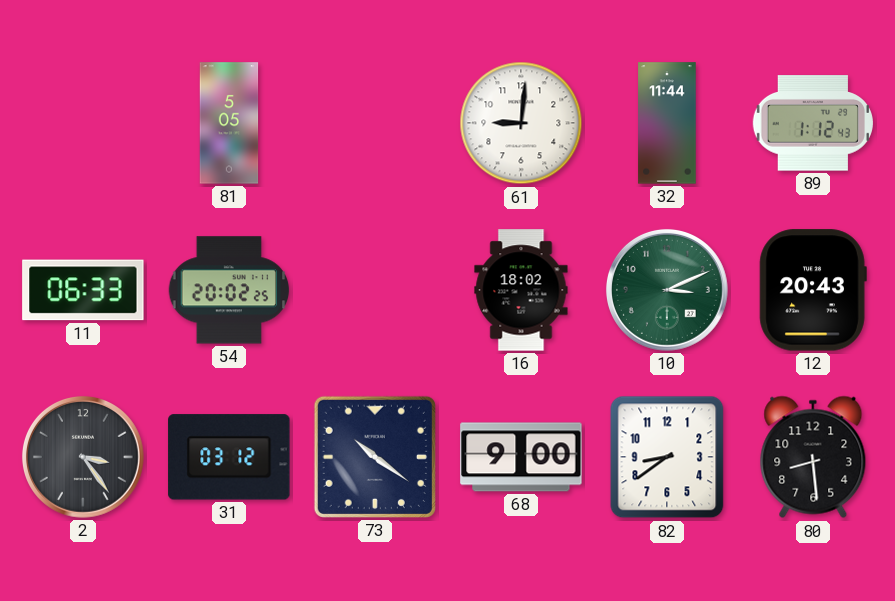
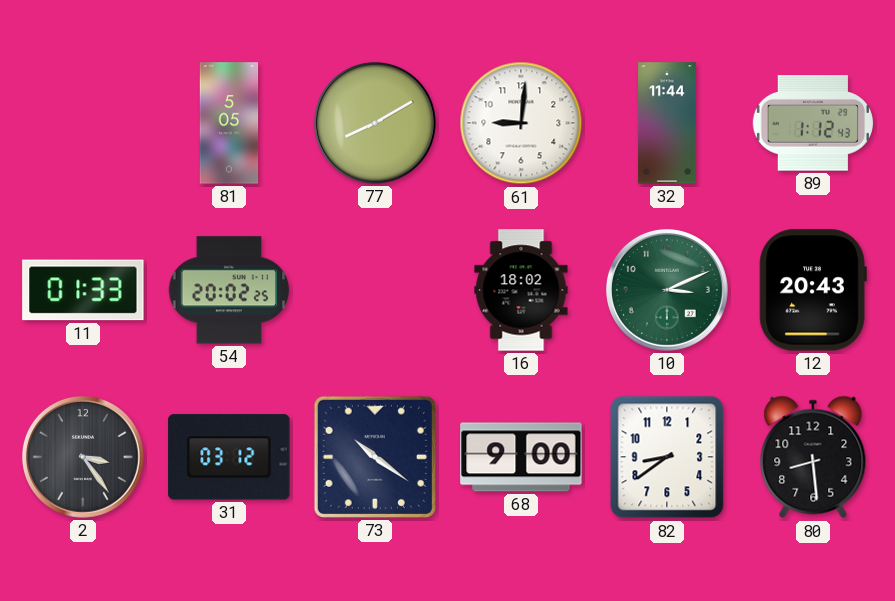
77: none -> 8:10 (375, 123)
11: 06:33 -> 01:33 (83, 290)
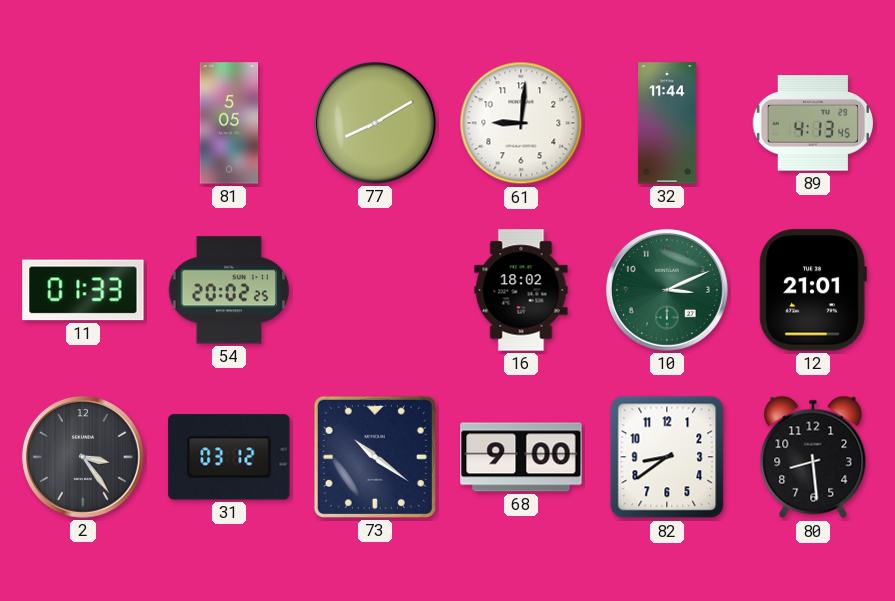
89: 1:12 -> 4:13 (813, 123)
12: 20:43 -> 21:01 (813, 290)
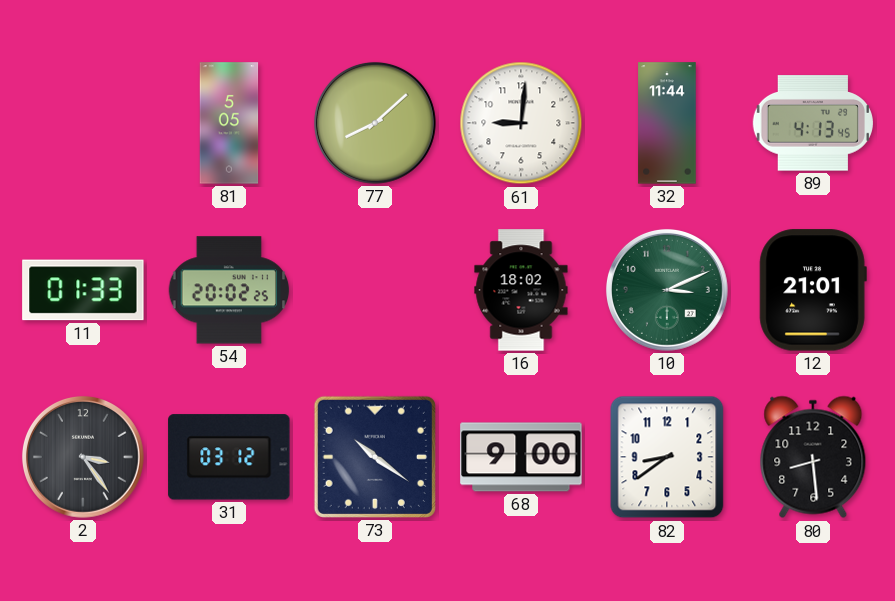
77: 8:10 -> 8:08 (375, 123)
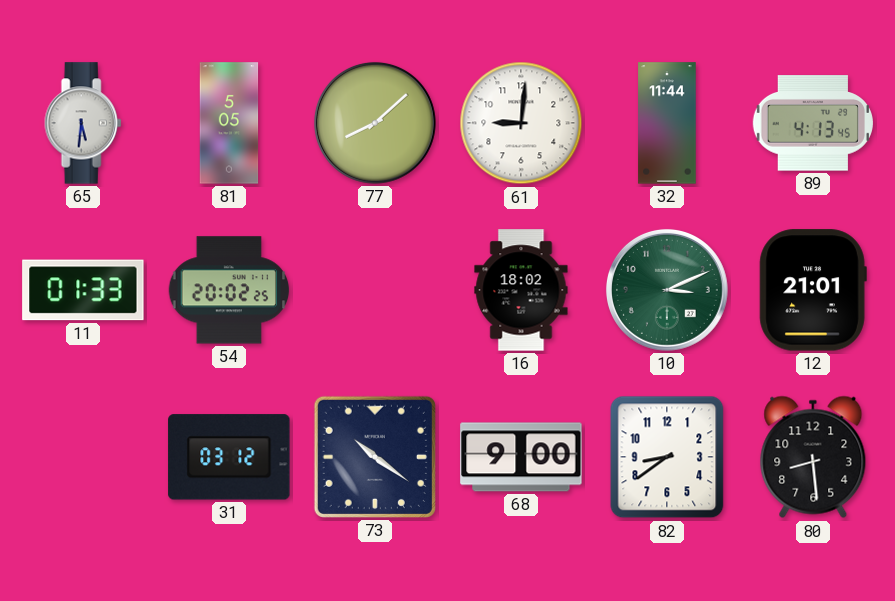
65: none -> 5:31 (83, 123)
2: 3:24 -> none (83, 457)
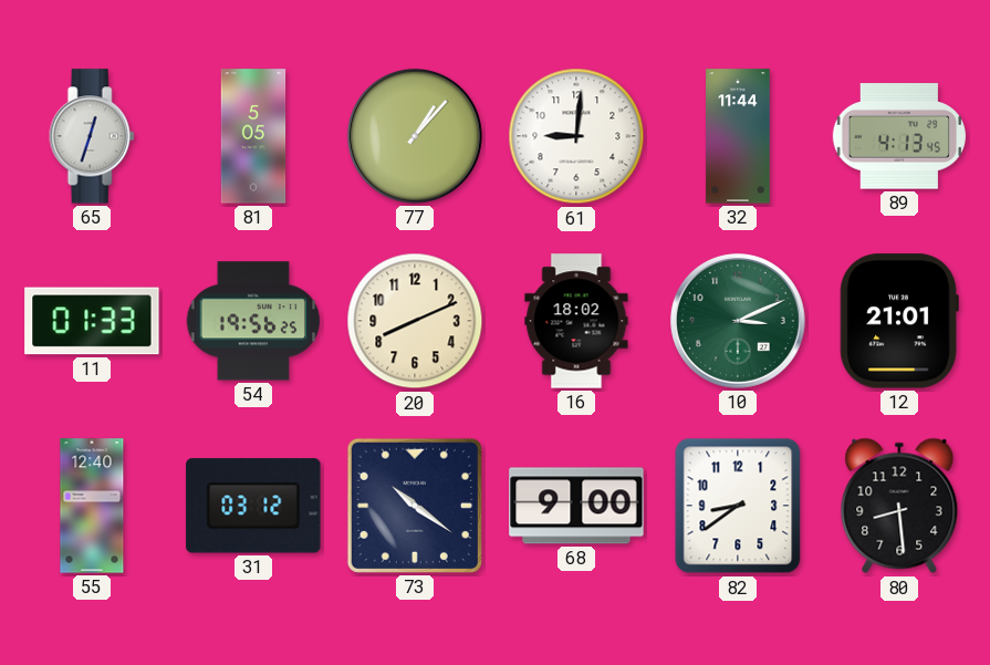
65: 5:31 -> 12:33 (92, 136)
77: 8:08 -> 1:07 (415, 136)
54: 20:02 -> 19:56 (253, 321)
20: none -> 8:11 (415, 321)
55: none -> 12:40 (92, 506)
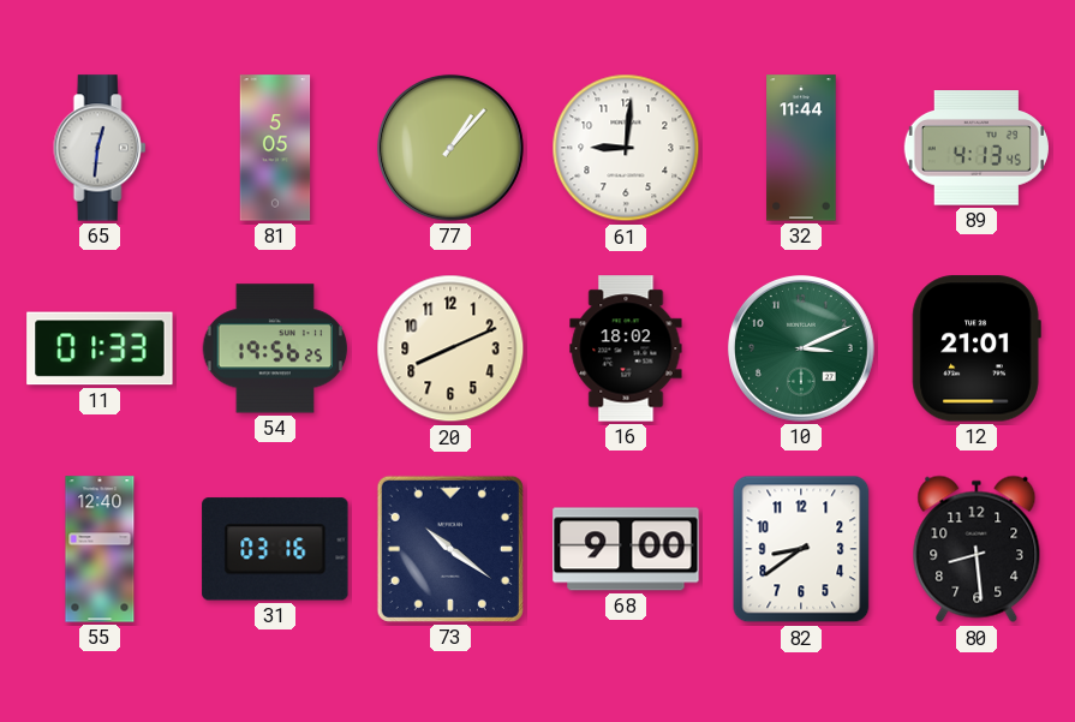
65: 12:33 -> 12:31 (100, 148)
31: 03:12 -> 03:16 (275, 549)
